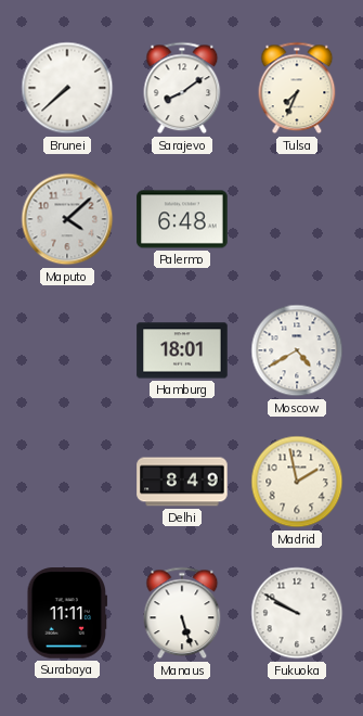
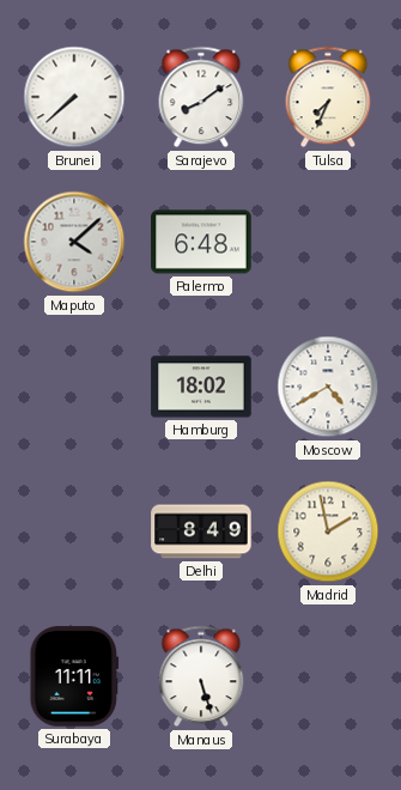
Hamburg: 18:01 -> 18:02 (201, 387)
Fukuoka: 9:50 -> none (297, 613)
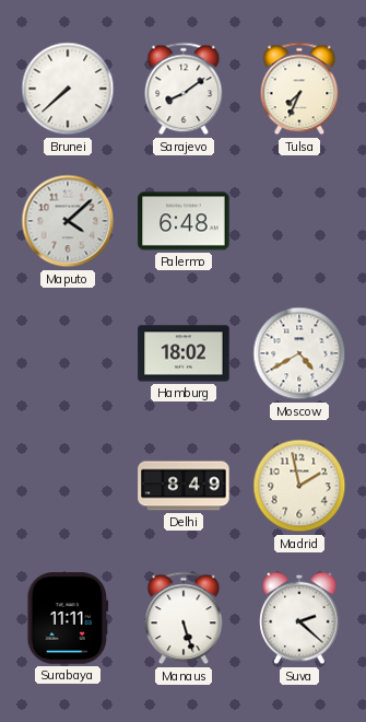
Suva: none -> 2:22 (299, 618)
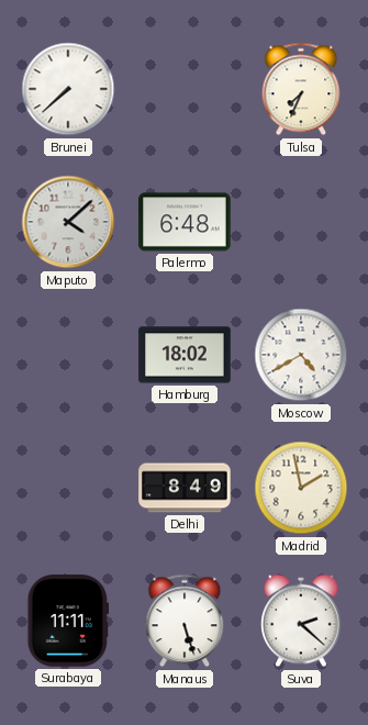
Sarajevo: 8:09 -> none (184, 89)
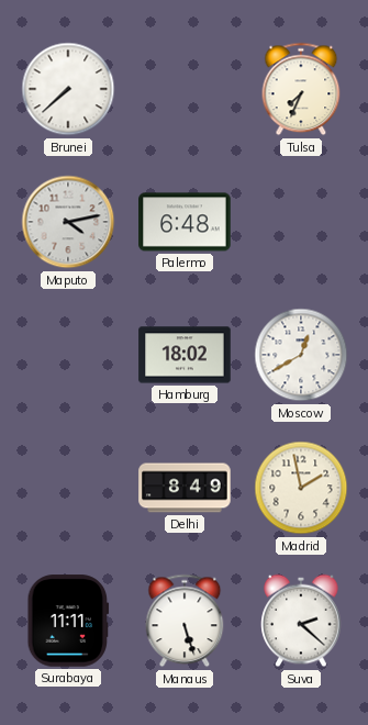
Maputo: 4:08 -> 4:13 (68, 222)
Moscow: 4:40 -> 12:40 (301, 355)
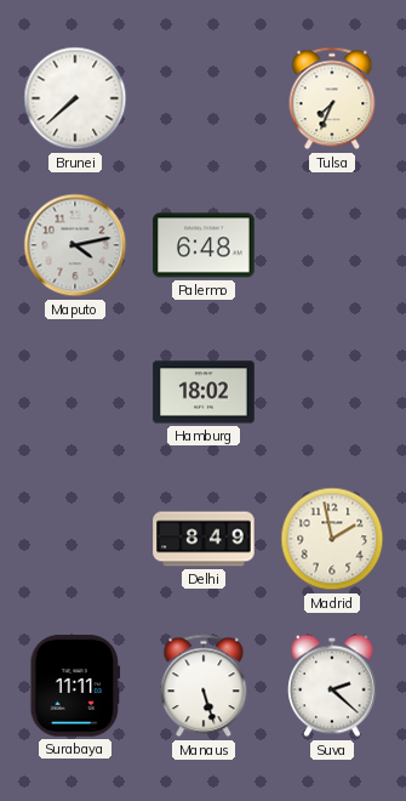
Moscow: 12:40 -> none (301, 355)
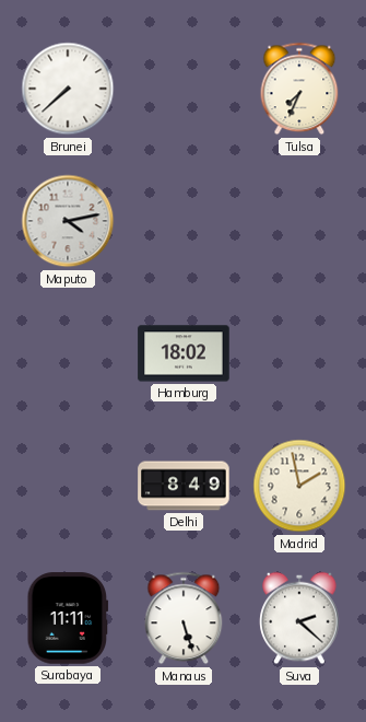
Palermo: 6:48 -> none (204, 245)
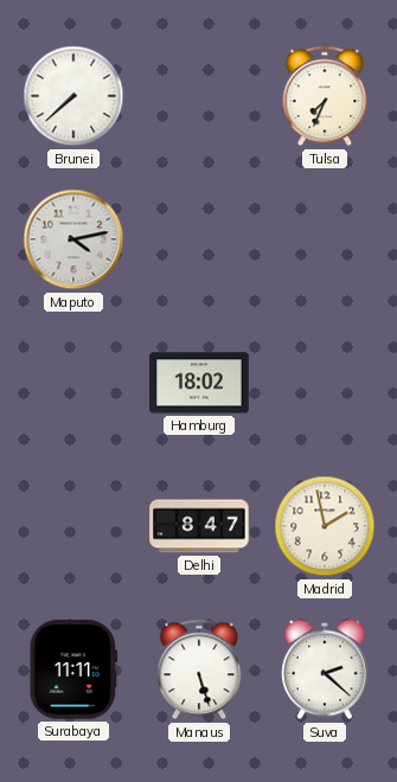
Delhi: 8:49 -> 8:47 (199, 526)
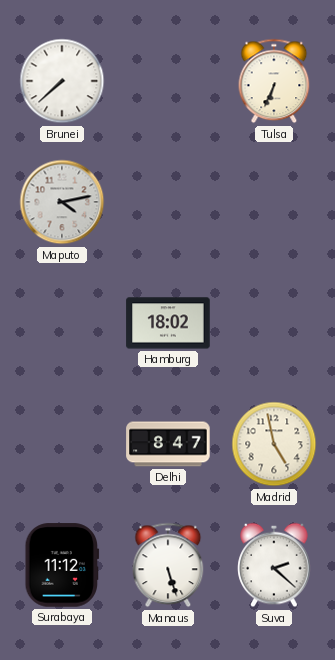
Tulsa: 7:34 -> 6:34 (274, 81)
Madrid: 1:58 -> 4:58 (274, 444)
Surabaya: 11:11 -> 11:12 (62, 565)
